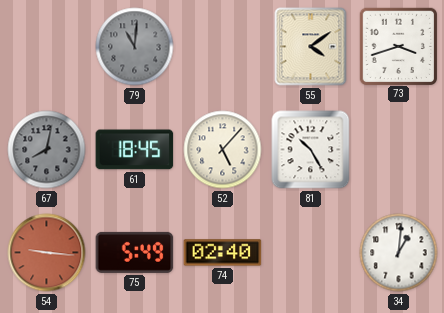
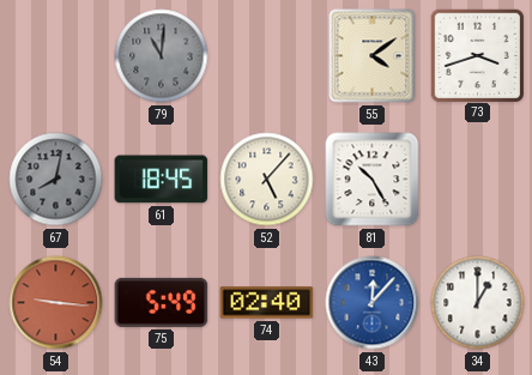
43: none -> 12:07 (373, 303)
34: 1:01 -> 1:00 (478, 303)
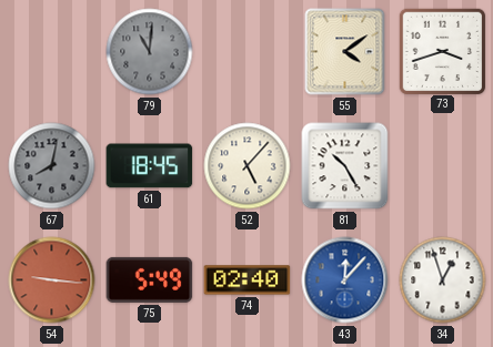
34: 1:00 -> 12:57 (443, 280)
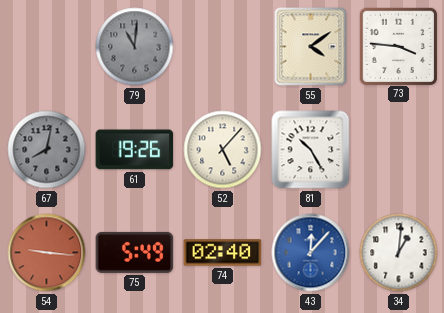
73: 3:42 -> 3:46 (399, 46)
61: 18:45 -> 19:26 (135, 150)
34: 12:57 -> 1:01 (399, 253)
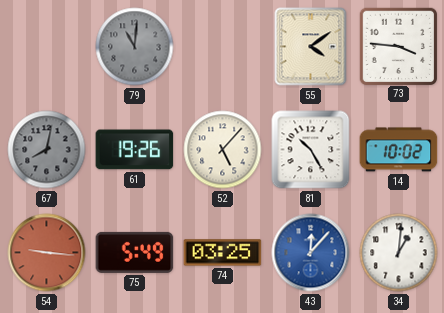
14: none -> 10:02 (399, 150)
74: 02:40 -> 03:25 (223, 253)
